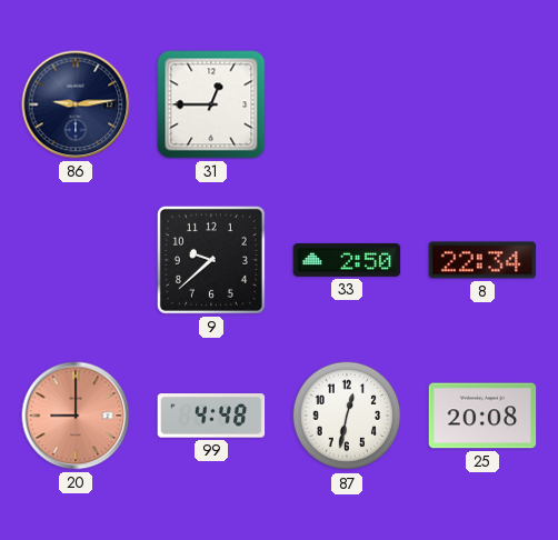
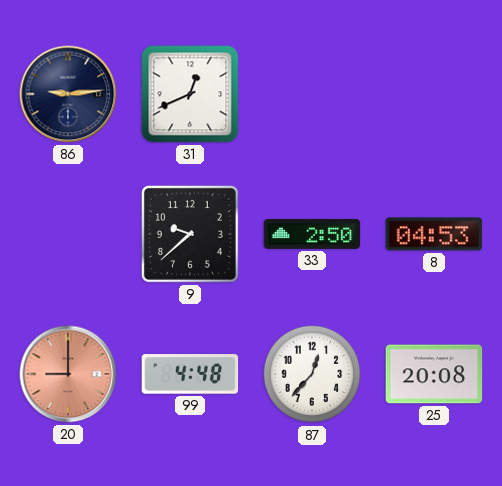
31: 12:45 -> 12:41 (190, 94)
8: 22:34 -> 04:53 (434, 234)
87: 12:32 -> 12:37 (312, 374)
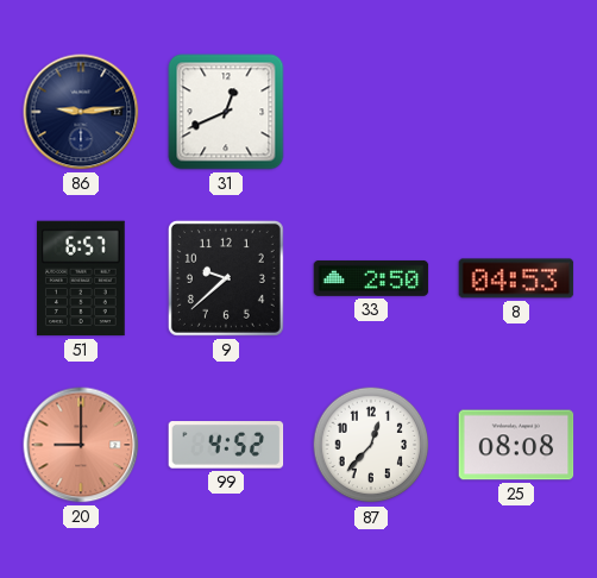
51: none -> 6:57 (82, 278)
99: 4:48 -> 4:52 (226, 445)
25: 20:08 -> 08:08 (516, 445)
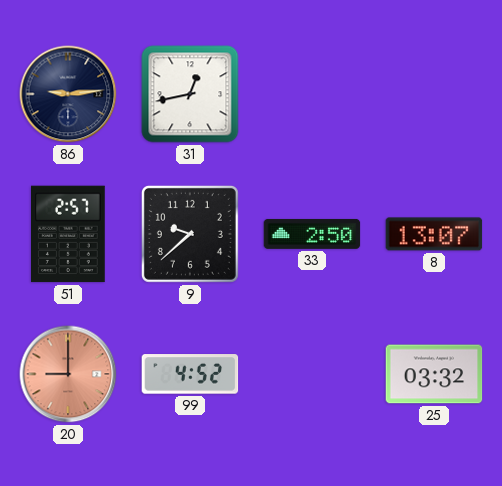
31: 12:41 -> 12:43 (190, 94)
51: 6:57 -> 2:57 (69, 234)
8: 04:53 -> 13:07 (434, 234)
87: 12:37 -> none (371, 445)
25: 08:08 -> 03:32 (434, 374)
